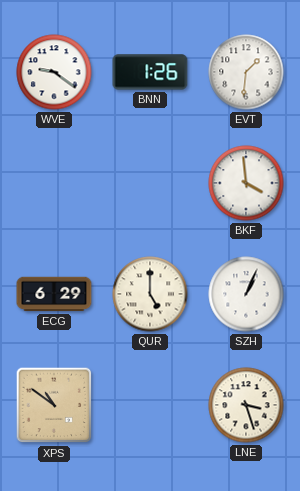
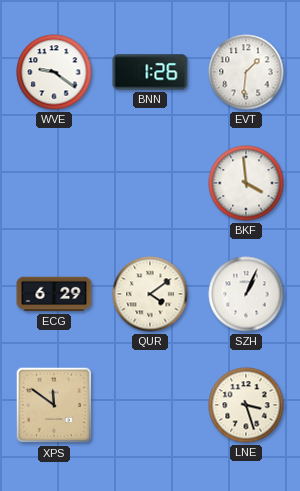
QUR: 5:00 -> 4:09 (150, 294)
XPS: 10:51 -> 11:51 (54, 405)
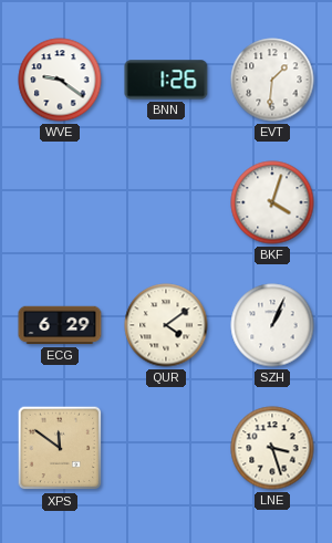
BKF: 3:59 -> 4:03 (272, 202)
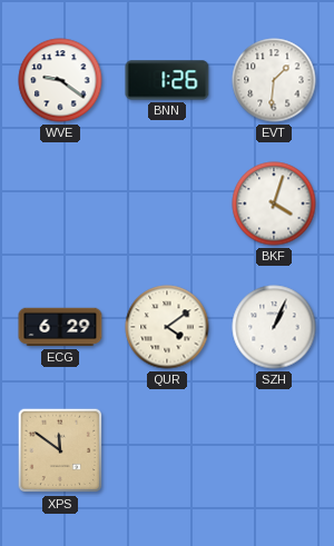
LNE: 3:27 -> none (272, 448)
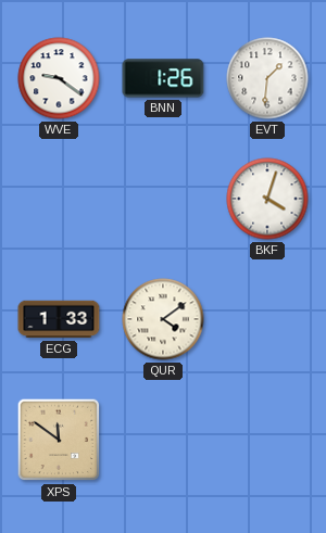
ECG: 6:29 -> 1:33 (59, 319)
SZH: 1:04 -> none (274, 327)
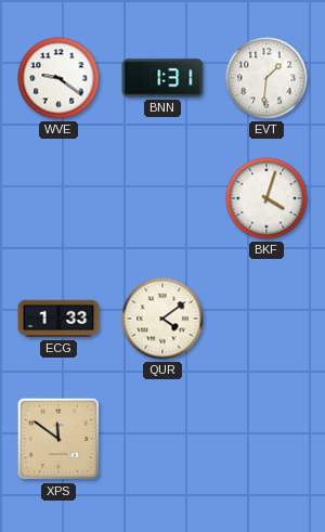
BNN: 1:26 -> 1:31 (162, 78)
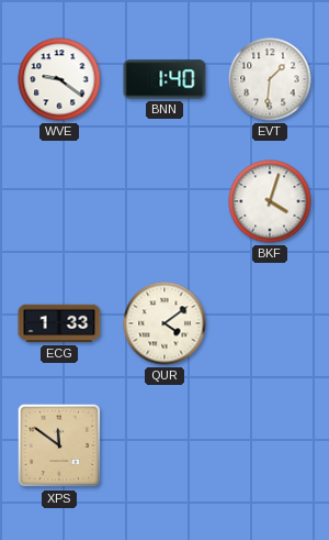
BNN: 1:31 -> 1:40 (164, 79)
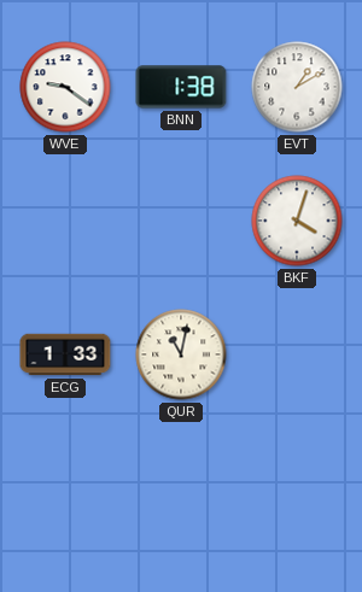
BNN: 1:40 -> 1:38 (181, 87)
EVT: 1:31 -> 1:10 (297, 87)
QUR: 4:09 -> 11:02 (181, 354)
XPS: 11:51 -> none (59, 445)
